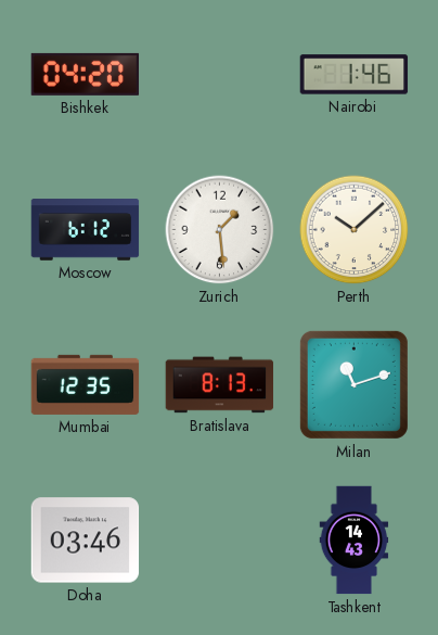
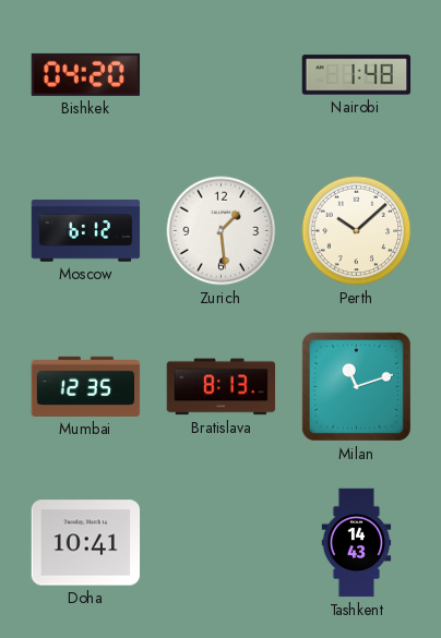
Nairobi: 1:46 -> 1:48 (357, 75)
Doha: 03:46 -> 10:41 (86, 543)
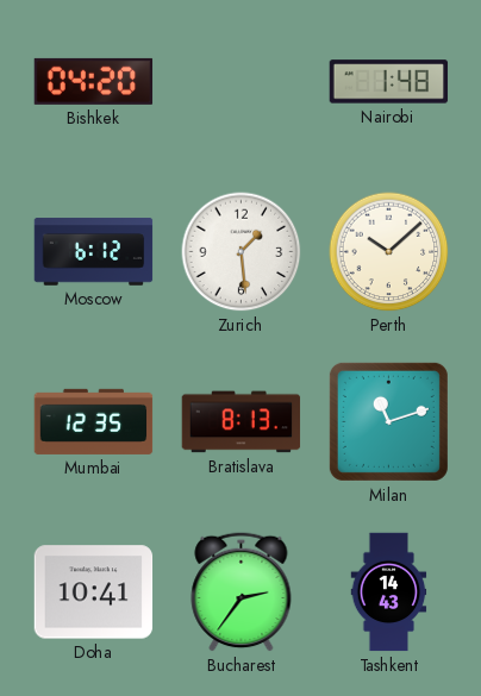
Bucharest: none -> 2:36 (242, 591)
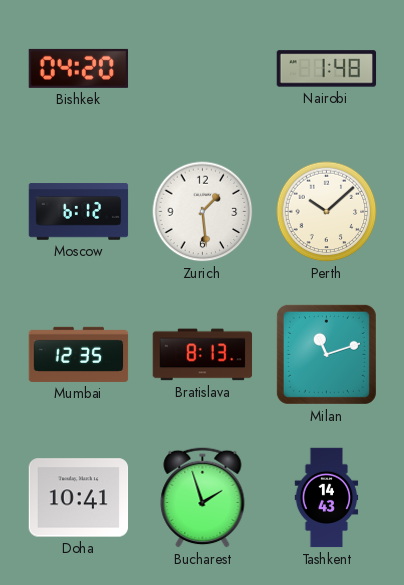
Bucharest: 2:36 -> 1:57 (203, 497)
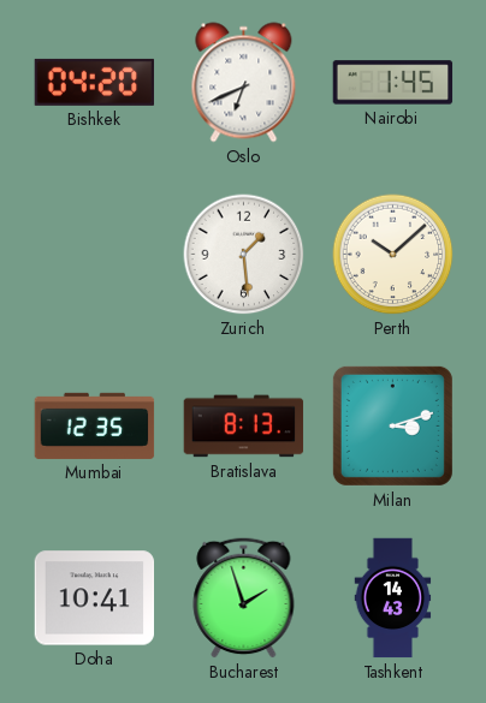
Oslo: none -> 6:41 (244, 83)
Nairobi: 1:48 -> 1:45 (393, 83)
Moscow: 6:12 -> none (79, 212)
Milan: 11:12 -> 3:12 (392, 425)
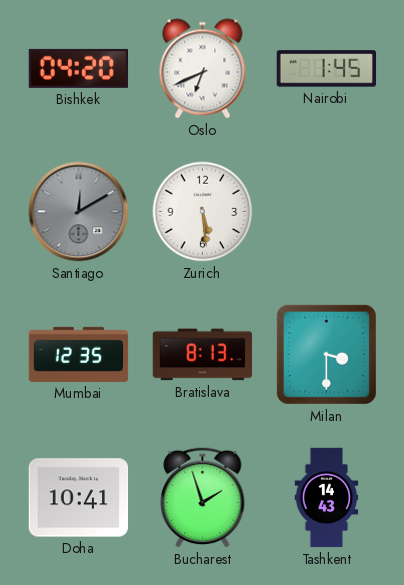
Santiago: none -> 12:10 (79, 212)
Zurich: 1:29 -> 5:29 (203, 212)
Perth: 10:08 -> none (393, 255)
Milan: 3:12 -> 3:30 (326, 354)
